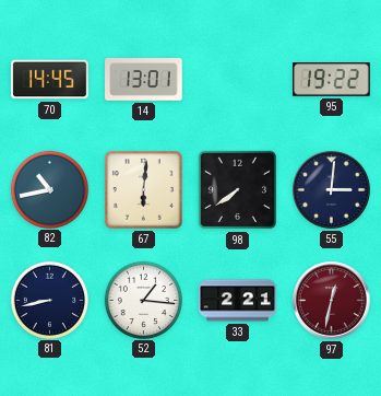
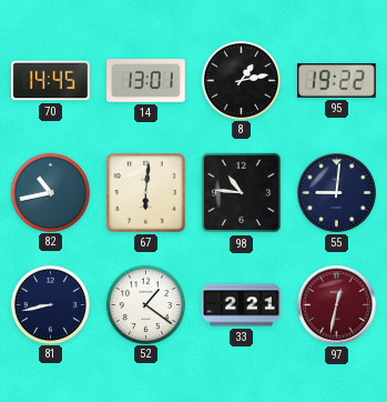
8: none -> 1:13 (241, 80)
98: 7:39 -> 10:46 (242, 193)
55: 3:01 -> 9:01 (337, 193)
52: 1:16 -> 1:21 (145, 304)
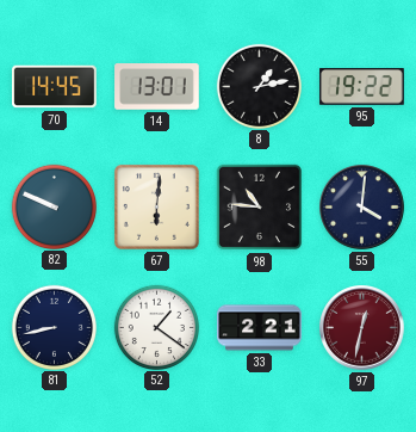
82: 10:43 -> 9:49 (54, 206)
55: 9:01 -> 4:01 (362, 208)
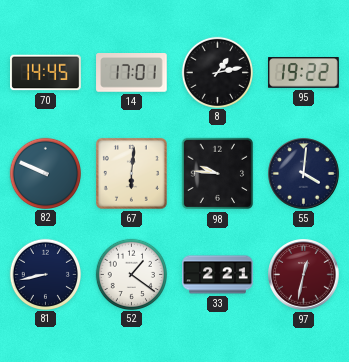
14: 13:01 -> 17:01 (132, 73)
98: 10:46 -> 9:46 (218, 174)
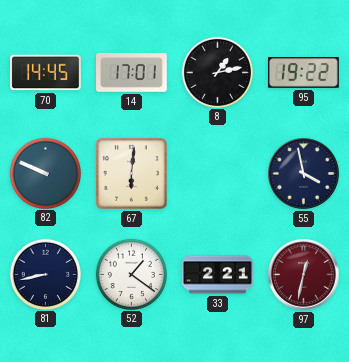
98: 9:46 -> none (218, 174)
55: 4:01 -> 3:58 (304, 174)
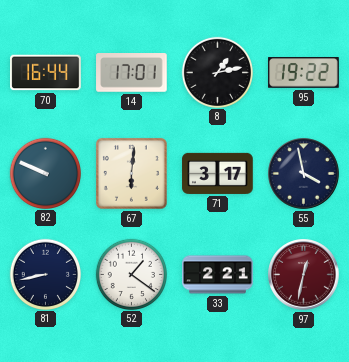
70: 14:45 -> 16:44 (46, 73)
71: none -> 3:17 (218, 173)
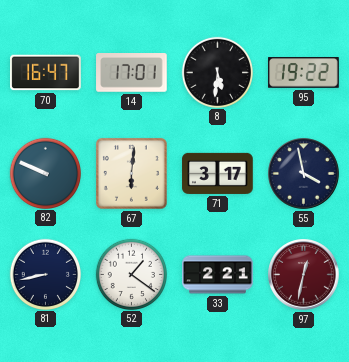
70: 16:44 -> 16:47 (46, 73)
8: 1:13 -> 5:31 (217, 72)
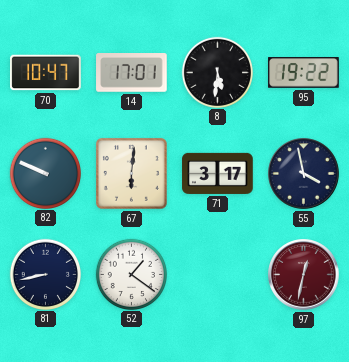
70: 16:47 -> 10:47 (46, 73)
33: 2:21 -> none (218, 275)
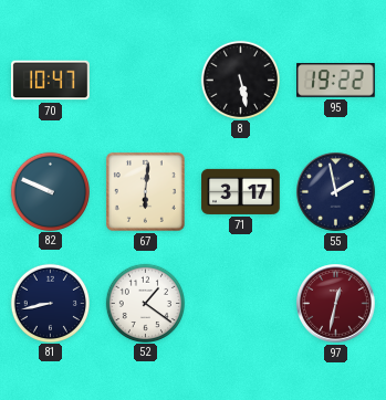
14: 17:01 -> none (132, 73)
8: 5:31 -> 5:28 (240, 80)
55: 3:58 -> 1:58 (336, 192)
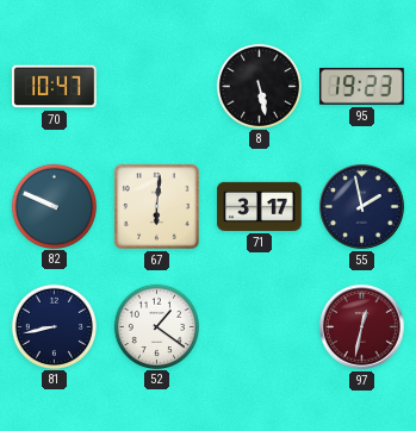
95: 19:22 -> 19:23 (362, 87)
